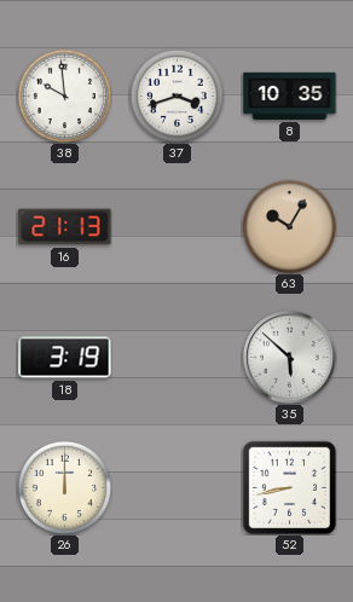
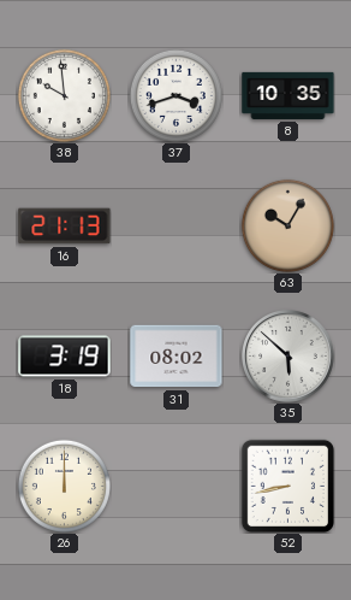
31: none -> 08:02 (177, 357)
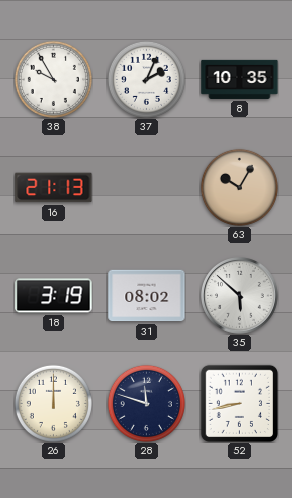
38: 9:59 -> 9:55 (53, 79)
37: 3:42 -> 2:04 (146, 79)
28: none -> 11:48 (146, 403)
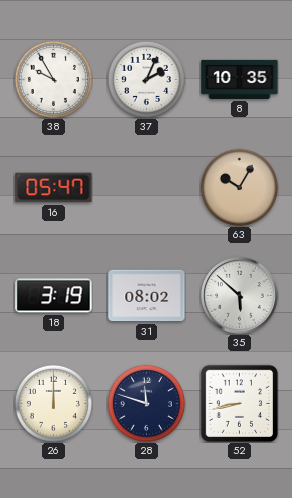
16: 21:13 -> 05:47 (54, 188)
